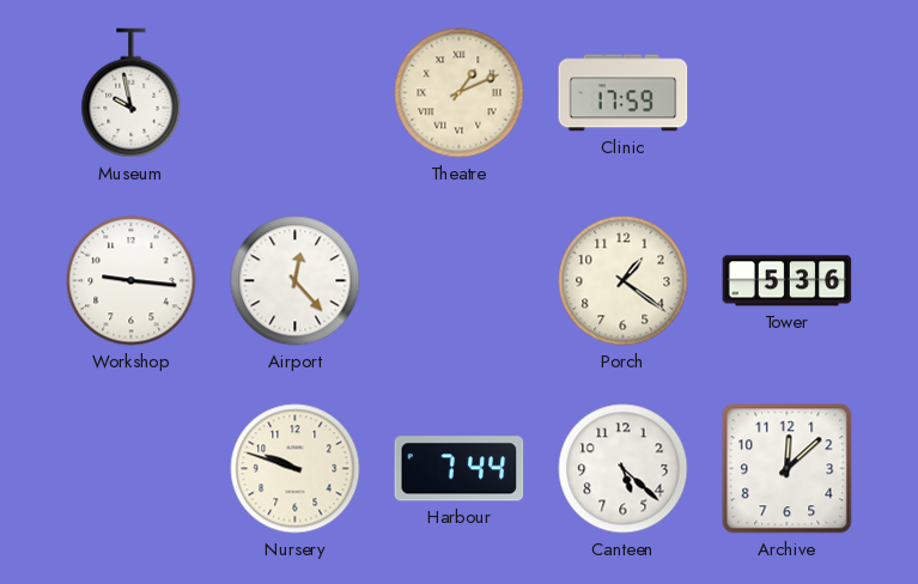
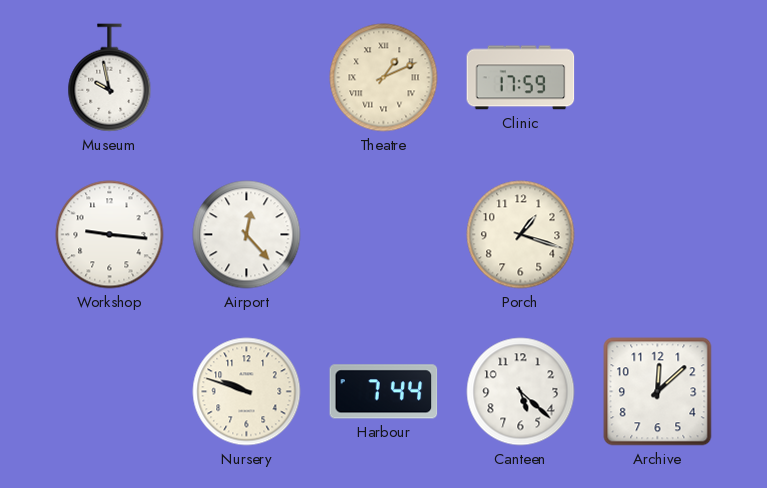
Porch: 1:21 -> 1:18 (521, 235)
Tower: 5:36 -> none (788, 281)
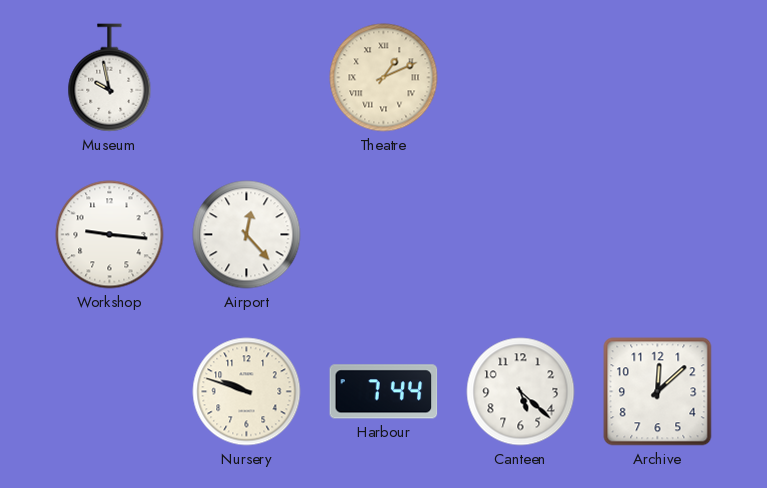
Clinic: 17:59 -> none (521, 78)
Porch: 1:18 -> none (521, 235)
